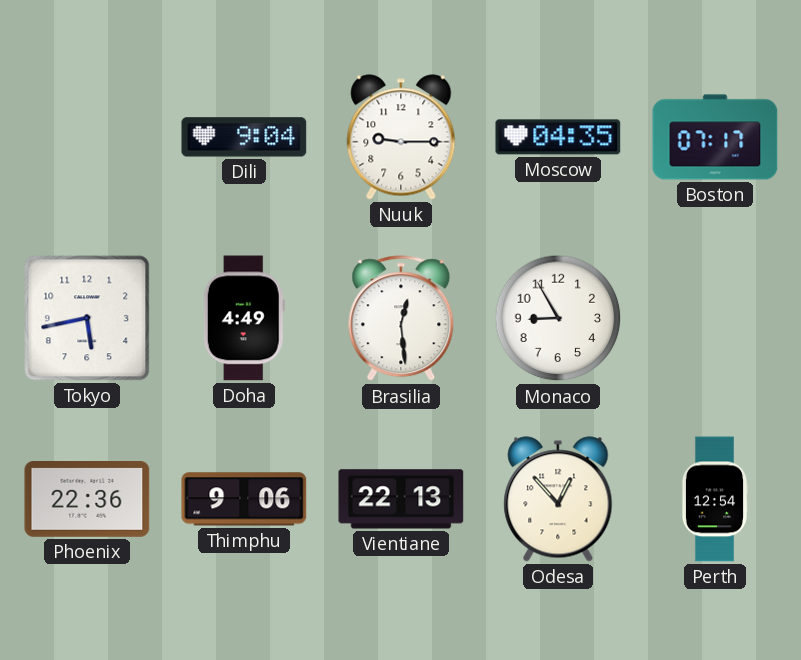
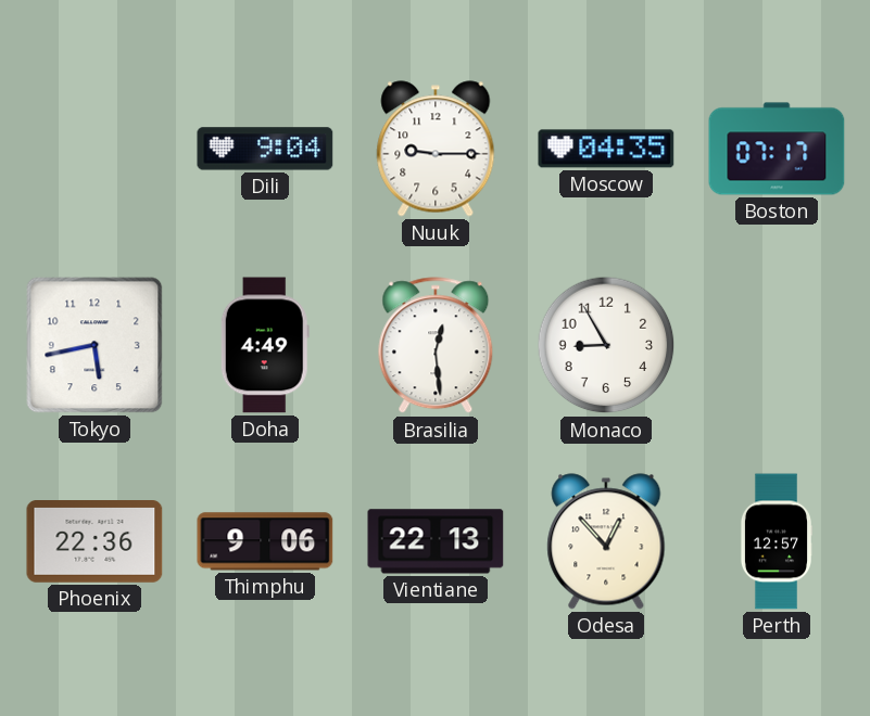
Perth: 12:54 -> 12:57 (776, 541)
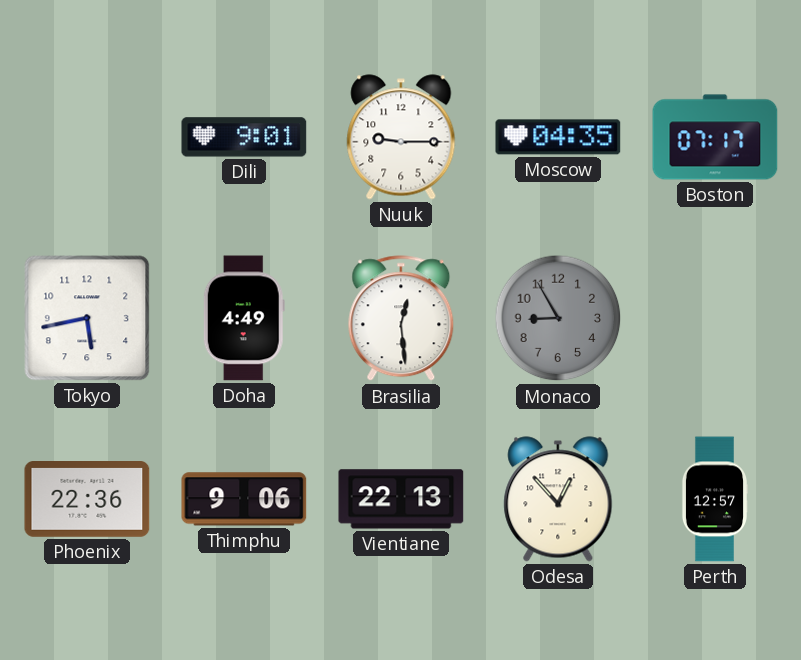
Dili: 9:04 -> 9:01 (244, 137)
Monaco dial: white -> grey (558, 318)
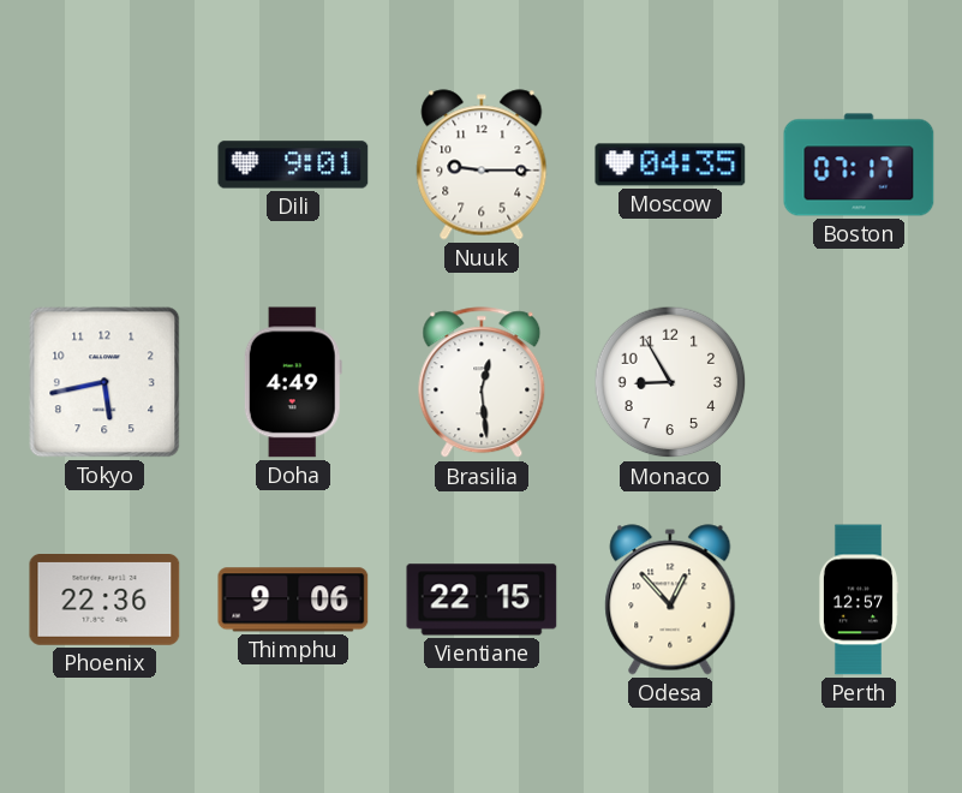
Monaco dial: grey -> white (670, 382)
Vientiane: 22:13 -> 22:15 (482, 600)
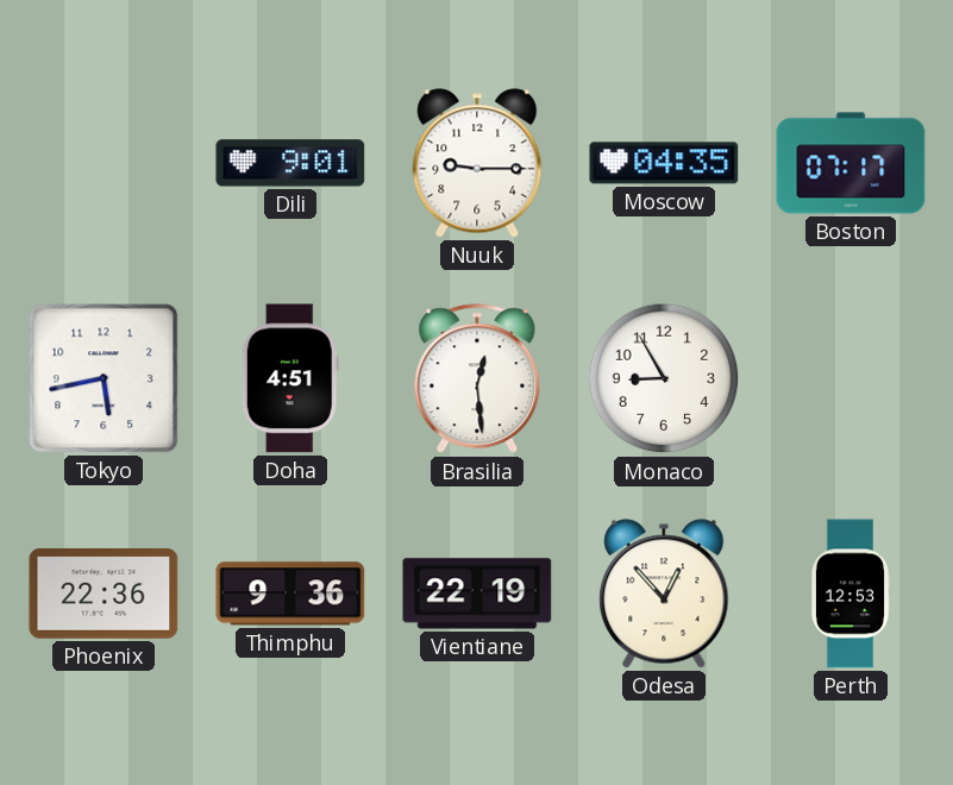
Doha: 4:49 -> 4:51 (290, 378)
Thimphu: 9:06 -> 9:36 (290, 594)
Vientiane: 22:15 -> 22:19 (477, 594)
Perth: 12:57 -> 12:53 (849, 594)
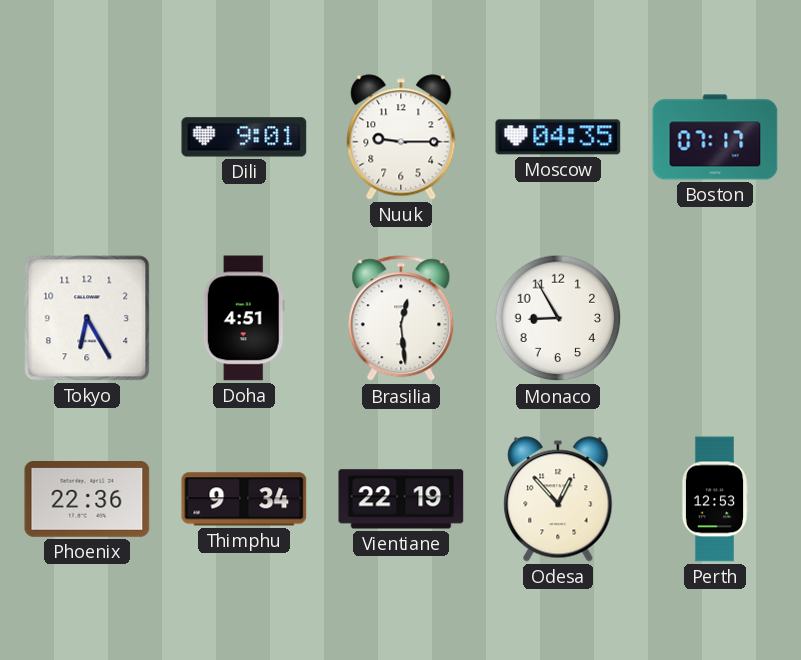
Tokyo: 5:43 -> 6:25 (87, 318)
Thimphu: 9:36 -> 9:34 (244, 499)
